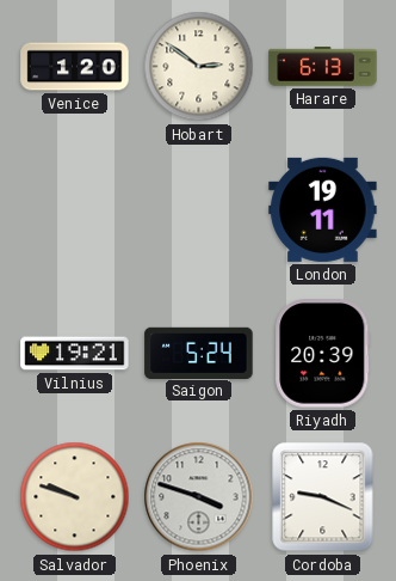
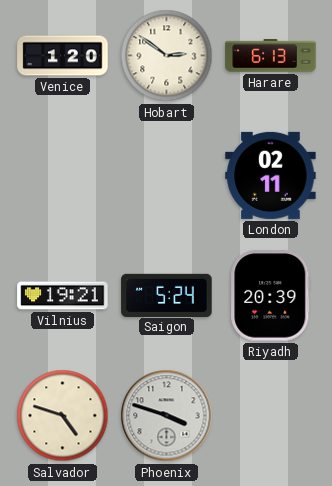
London: 19:11 -> 02:11 (271, 175)
Salvador: 9:48 -> 4:48 (63, 416)
Cordoba: 9:19 -> none (323, 497)
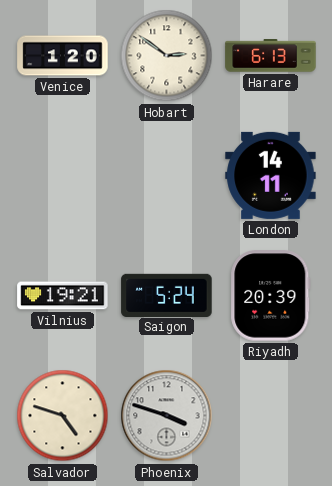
London: 02:11 -> 14:11 (271, 175)
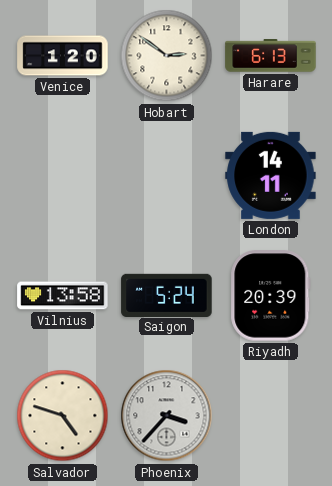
Vilnius: 19:21 -> 13:58 (63, 296)
Phoenix: 3:48 -> 3:37 (167, 416)
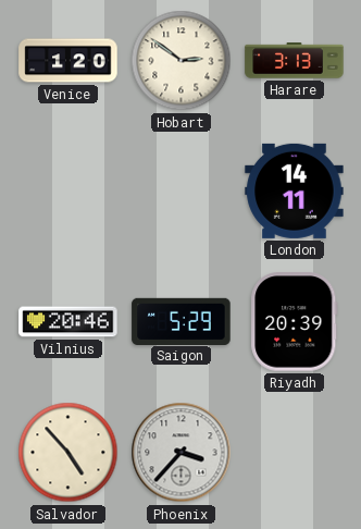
Harare: 6:13 -> 3:13 (295, 61)
Vilnius: 13:58 -> 20:46 (69, 322)
Saigon: 5:24 -> 5:29 (182, 321)
Salvador: 4:48 -> 4:53 (69, 453)
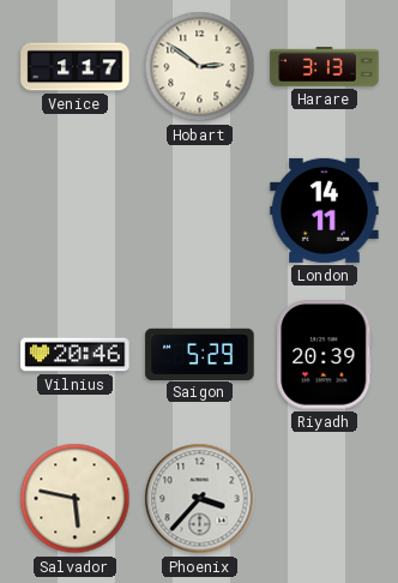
Venice: 1:20 -> 1:17 (76, 67)
Salvador: 4:53 -> 5:47 (76, 499)
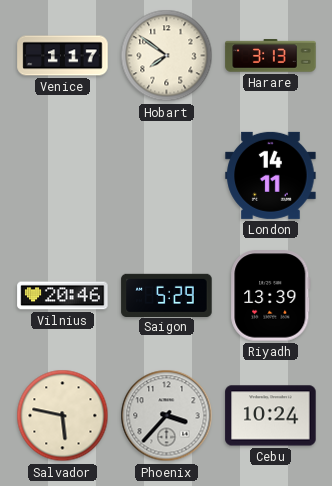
Hobart: 2:51 -> 7:51 (167, 56)
Riyadh: 20:39 -> 13:39 (271, 296)
Cebu: none -> 10:24 (271, 416)
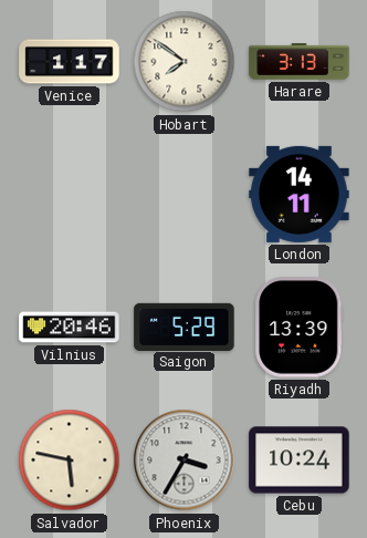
Phoenix: 3:37 -> 3:35 (185, 461)
